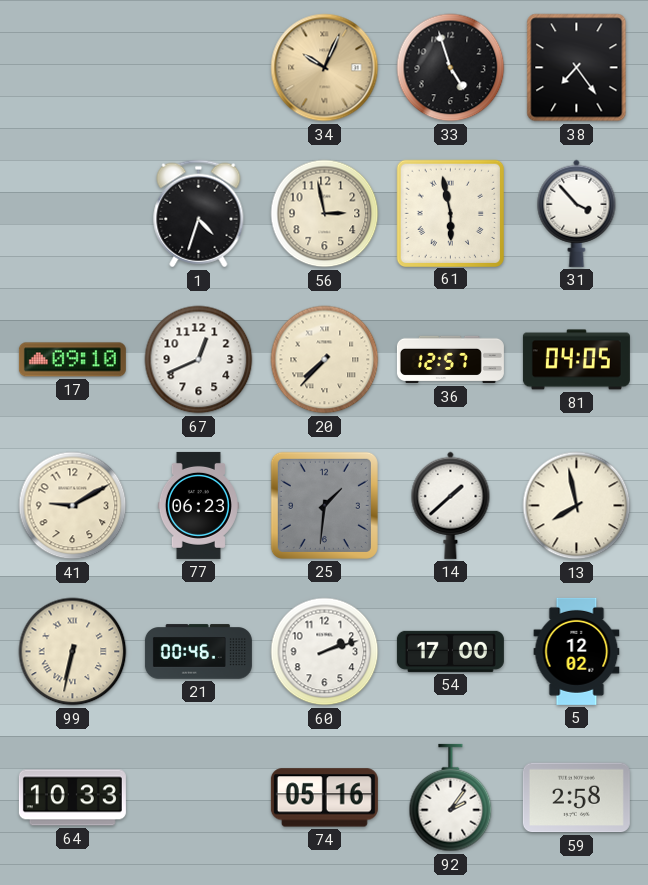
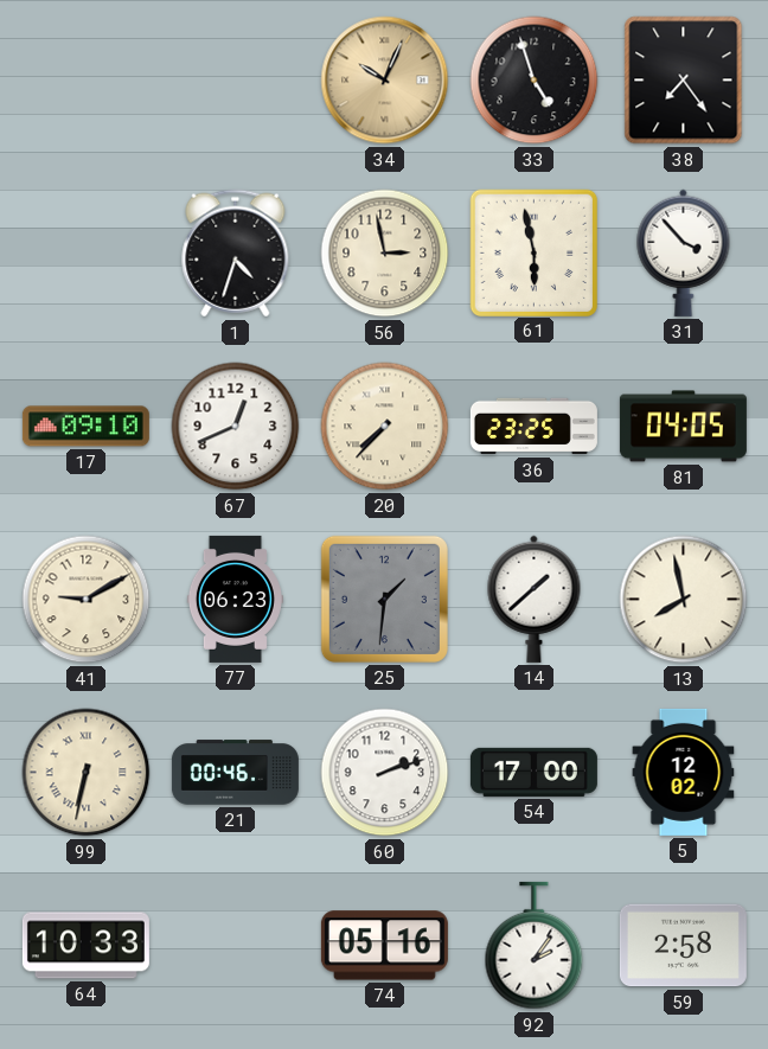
36: 12:57 -> 23:25 (533, 427)
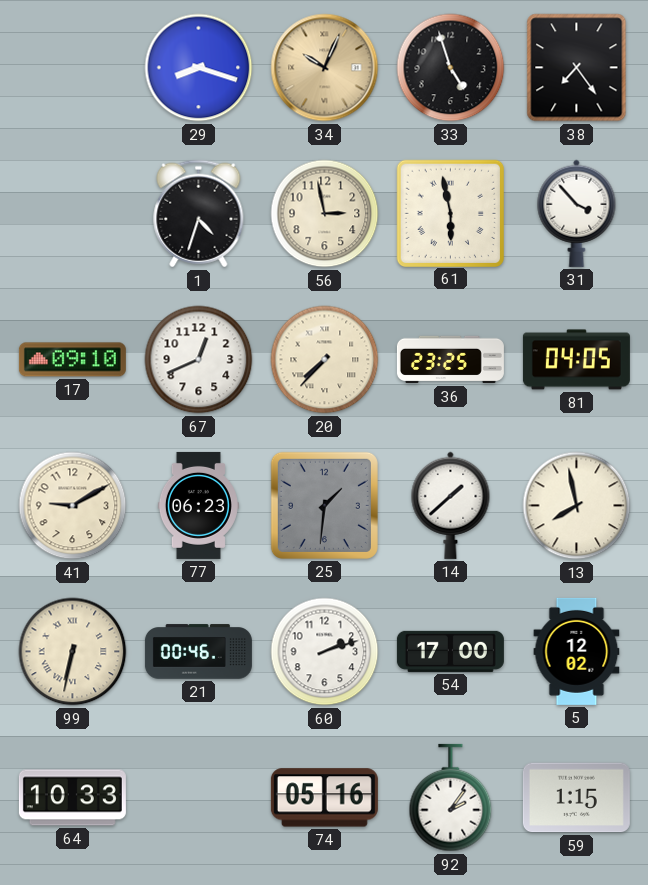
29: none -> 8:18 (199, 68)
59: 2:58 -> 1:15 (576, 798)
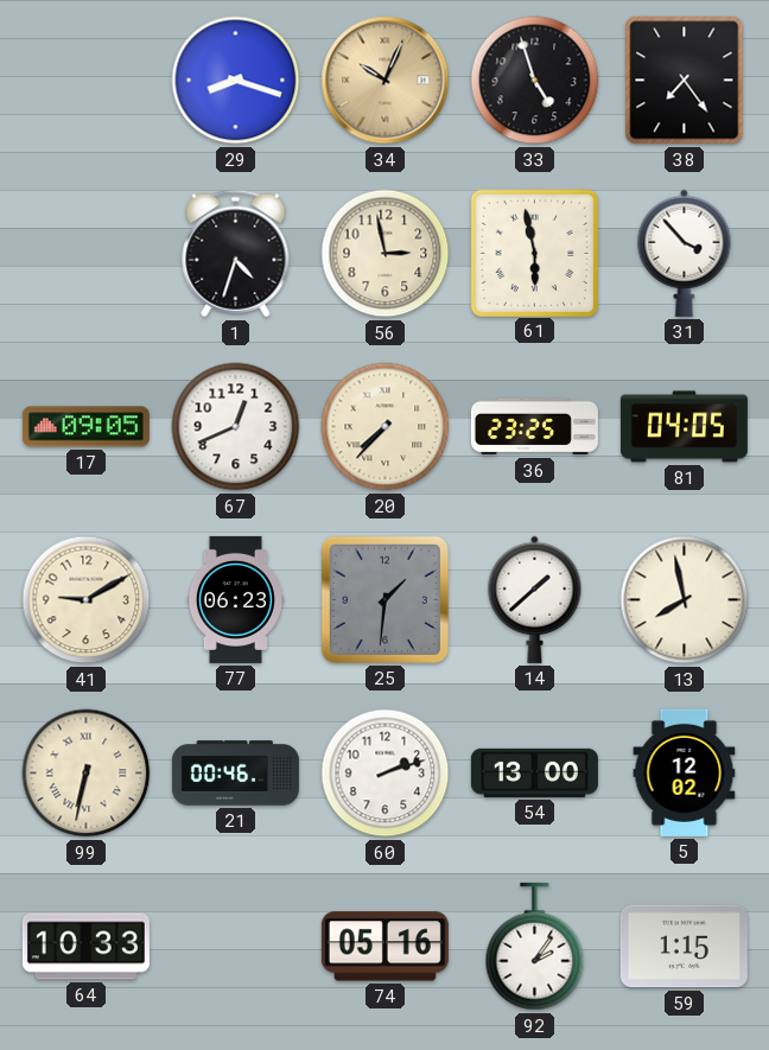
17: 09:10 -> 09:05 (85, 427)
54: 17:00 -> 13:00 (534, 772)
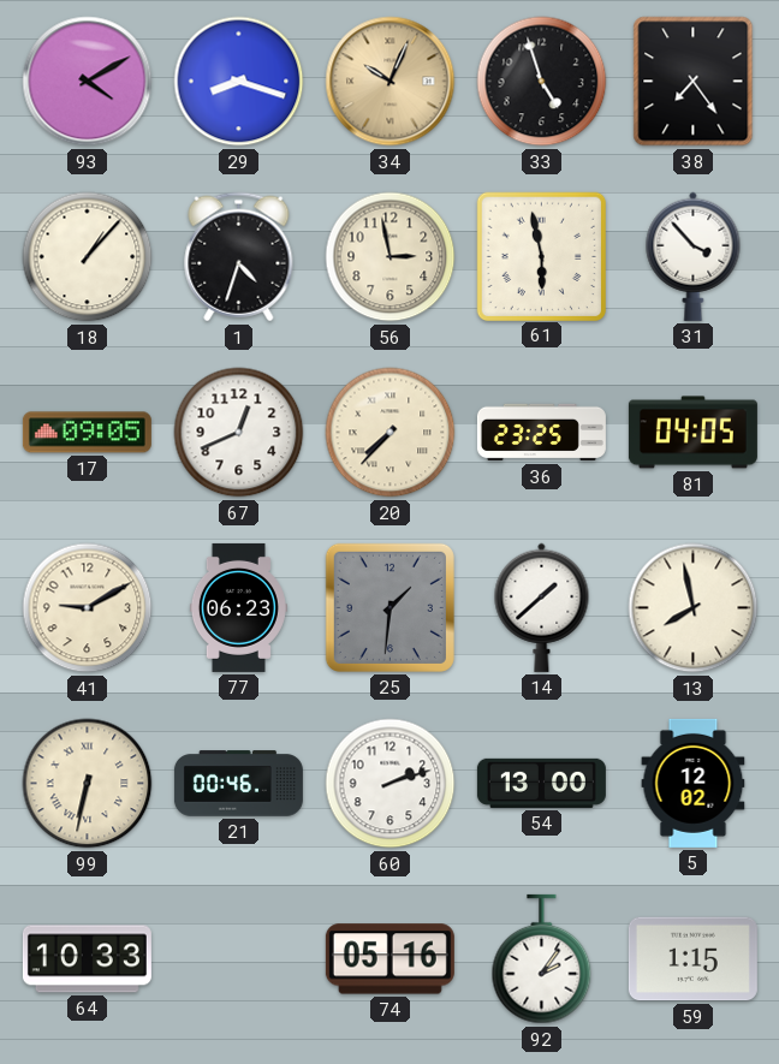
93: none -> 4:10 (88, 82)
18: none -> 1:07 (88, 257)
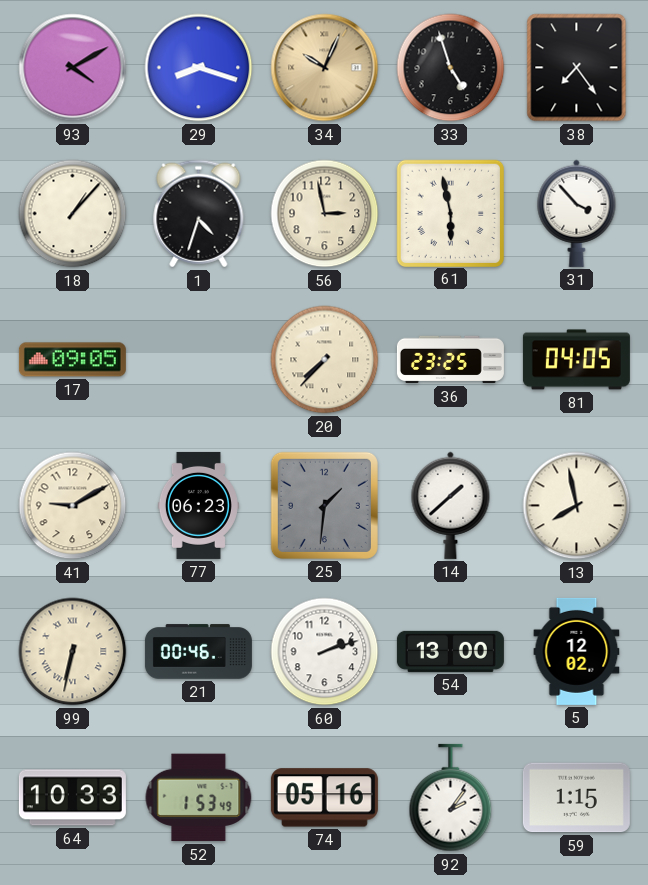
67: 12:41 -> none (239, 433)
52: none -> 1:53 (199, 798)
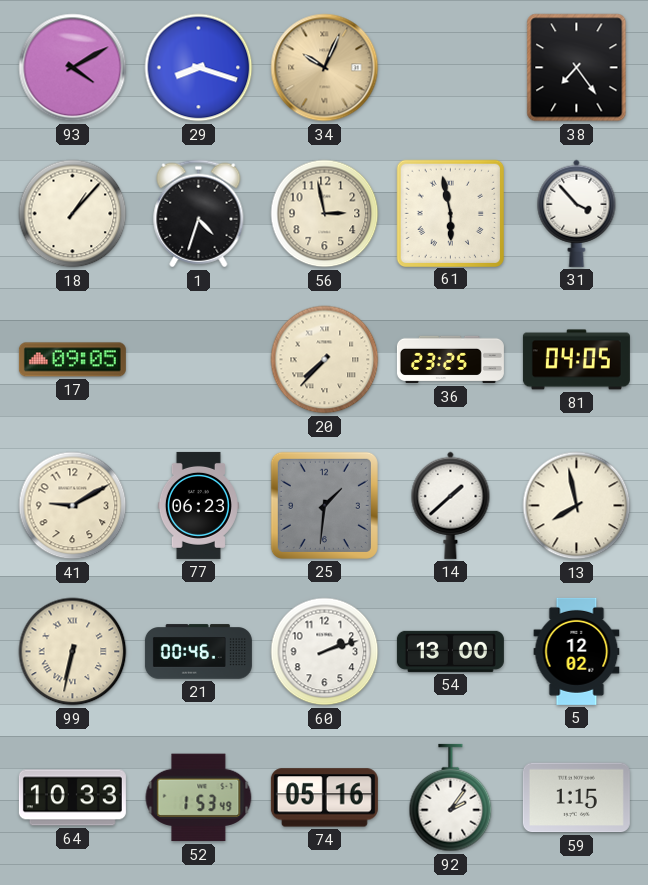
33: 4:57 -> none (451, 68)
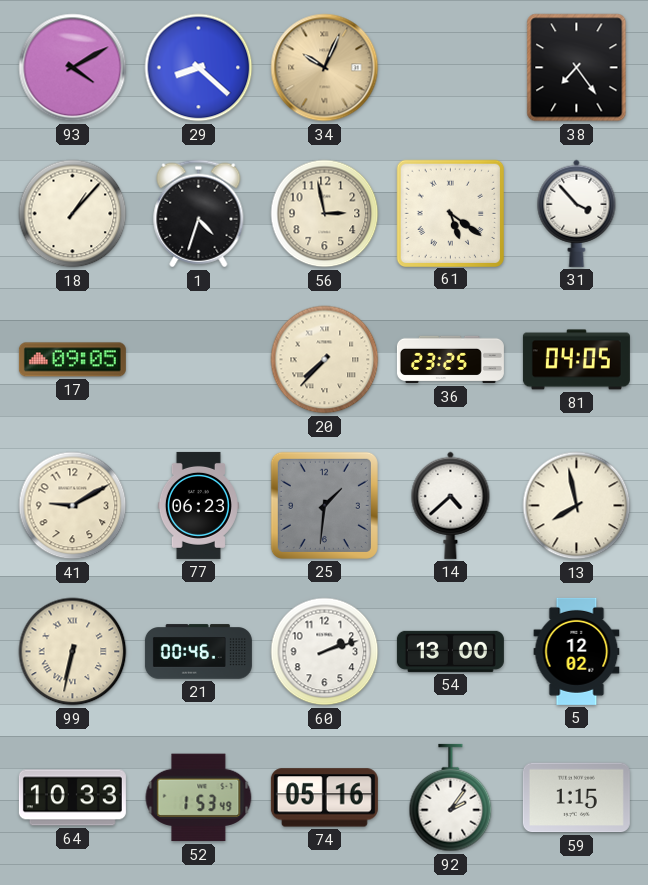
29: 8:18 -> 8:22 (199, 68)
61: 5:58 -> 5:21 (450, 213)
14: 1:38 -> 4:38 (451, 505)
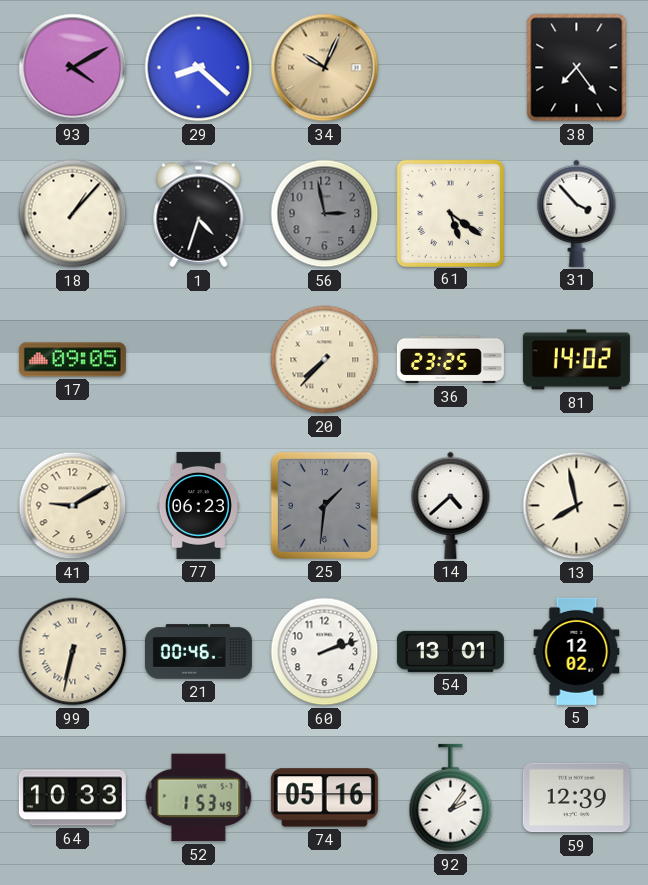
56 dial: cream -> grey (325, 214)
81: 04:05 -> 14:02 (576, 360)
54: 13:00 -> 13:01 (450, 651)
59: 1:15 -> 12:39 (576, 798)
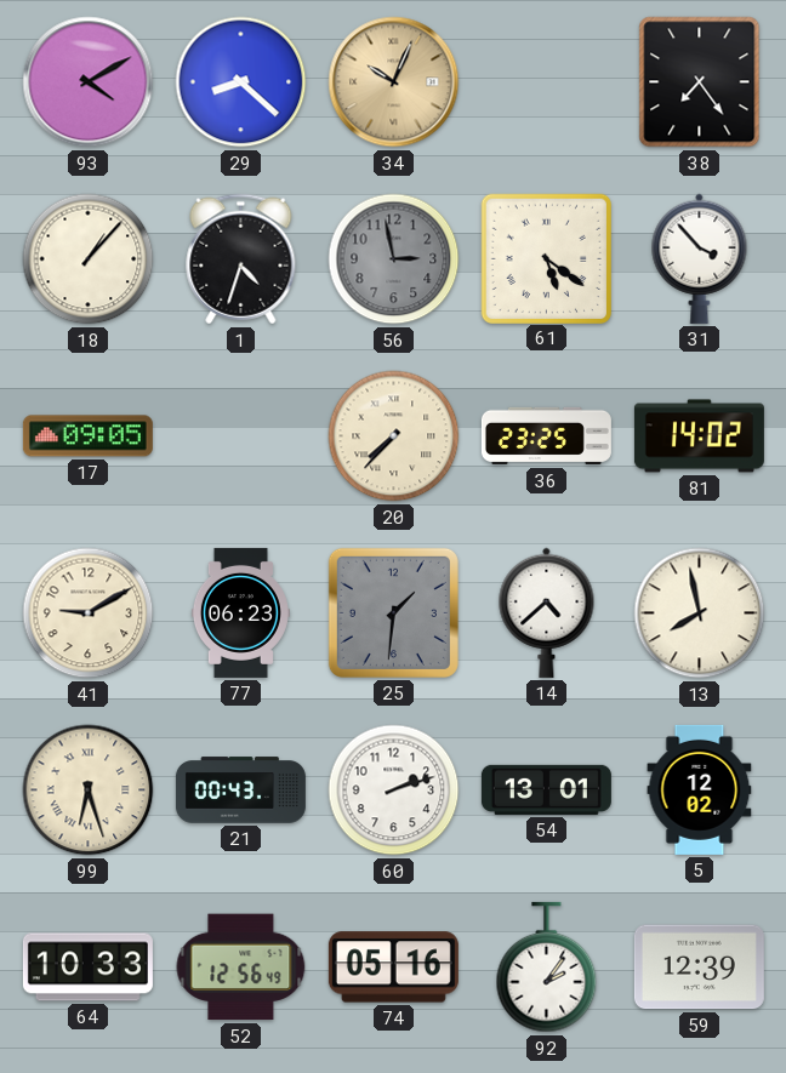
99: 6:32 -> 6:27 (89, 791)
21: 00:46 -> 00:43 (240, 791)
52: 1:53 -> 12:56 (241, 968)
